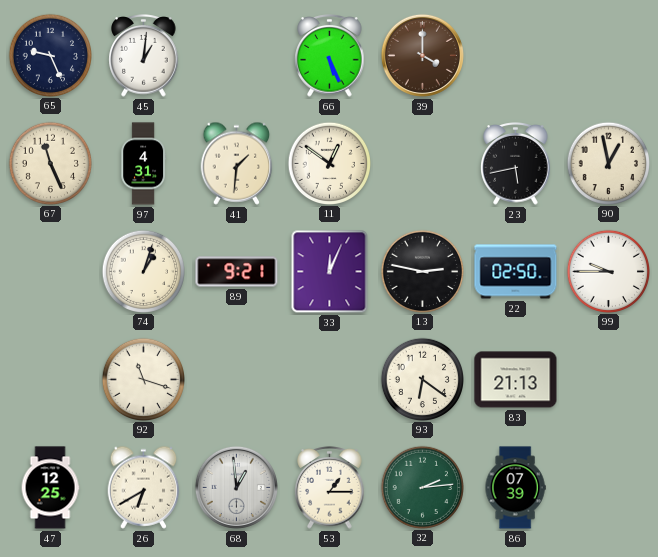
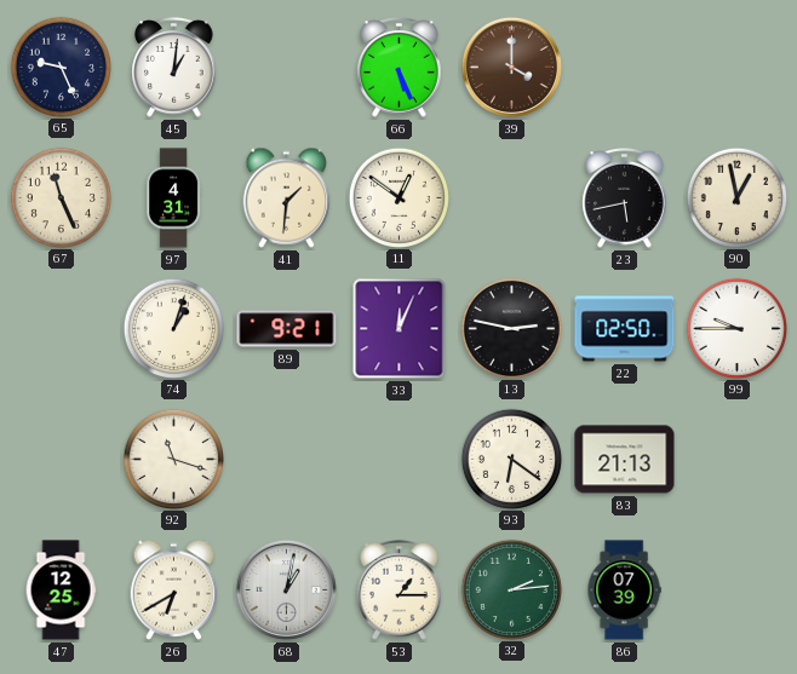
68: 12:59 -> 1:02 (286, 589)
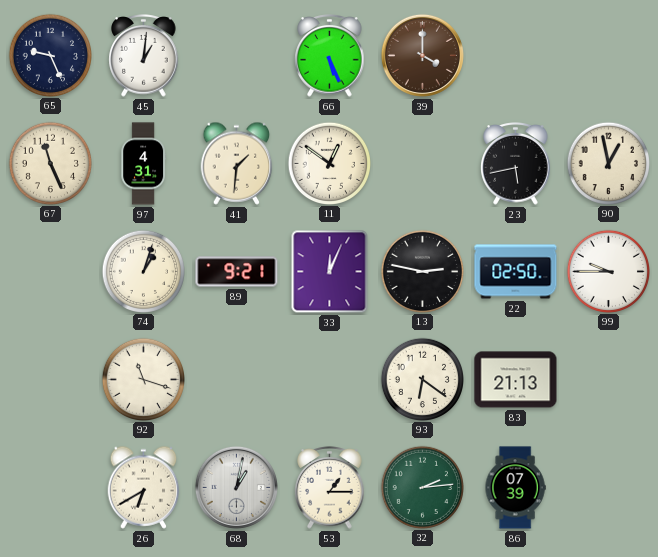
47: 12:25 -> none (61, 591)
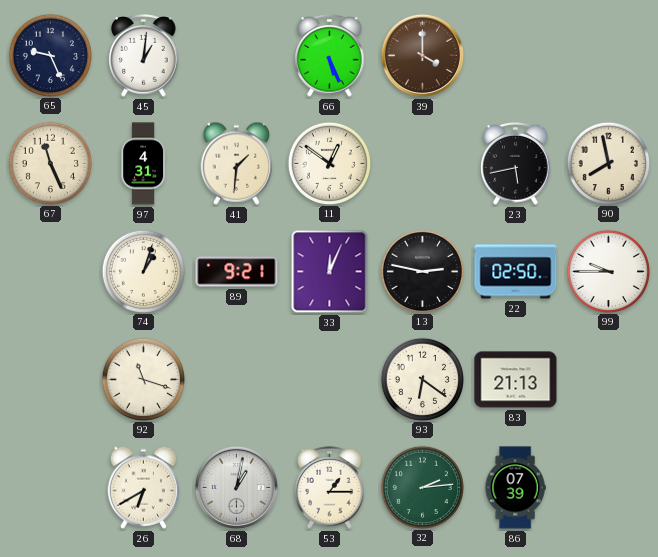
90: 12:58 -> 7:58 (608, 163)
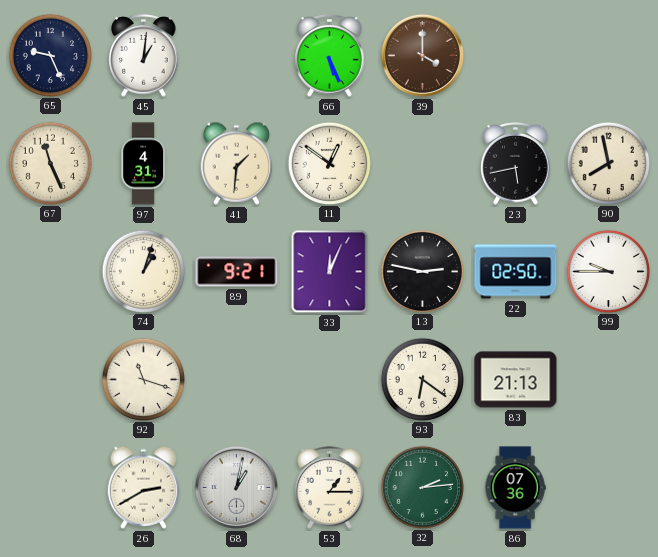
26: 6:40 -> 2:40 (144, 487)
86: 07:39 -> 07:36 (515, 488)
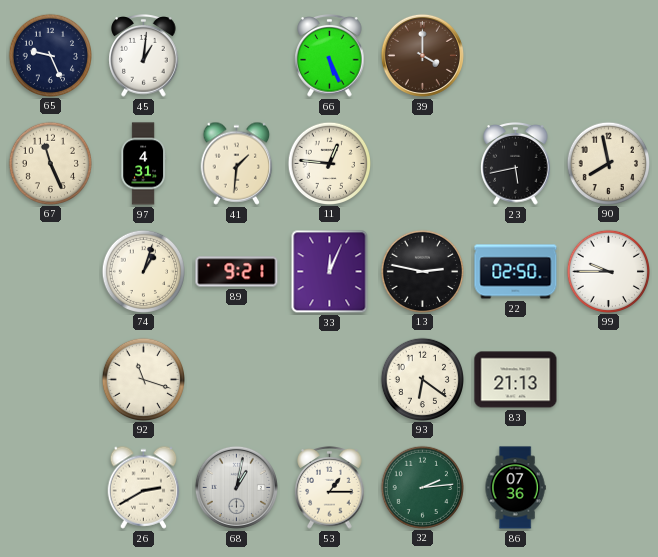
11: 12:51 -> 12:46 (329, 163)
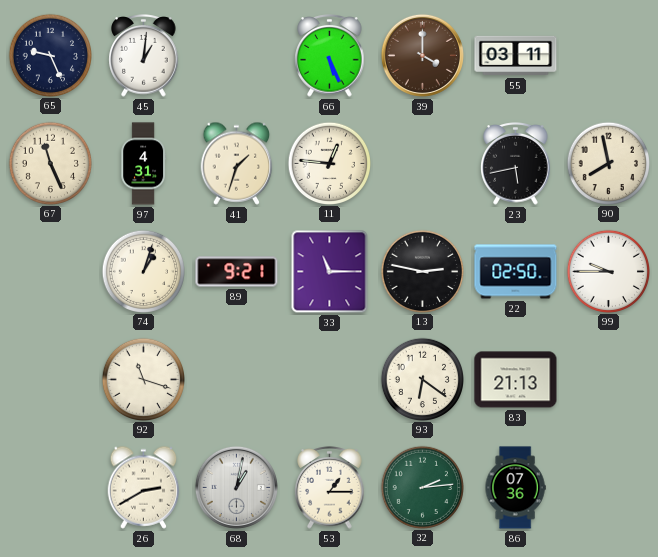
55: none -> 03:11 (516, 56)
41: 1:31 -> 1:33 (237, 163)
33: 12:04 -> 11:15 (330, 272)
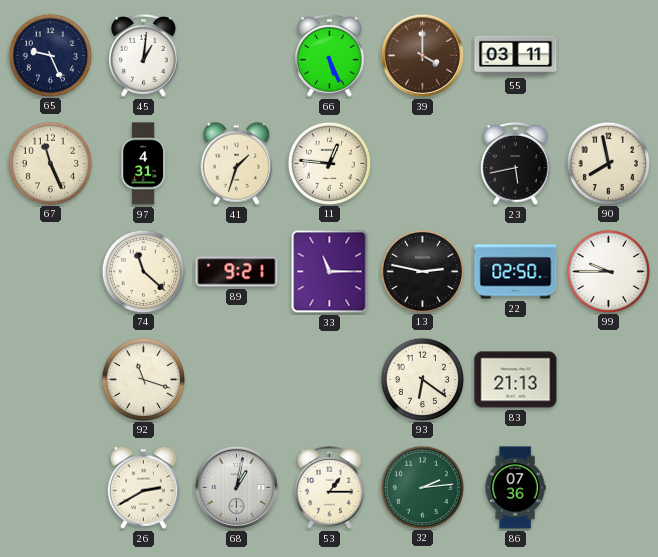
74: 1:03 -> 11:22 (143, 271)
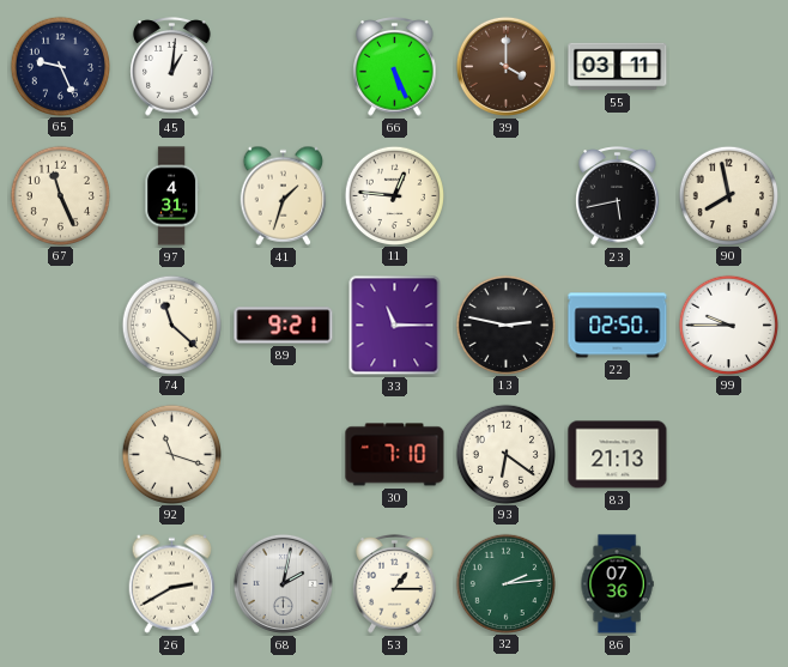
30: none -> 7:10 (395, 455)
68: 1:02 -> 2:02 (283, 583)
